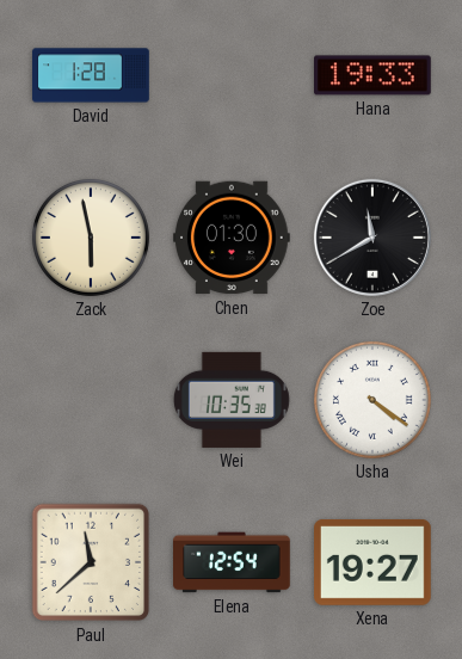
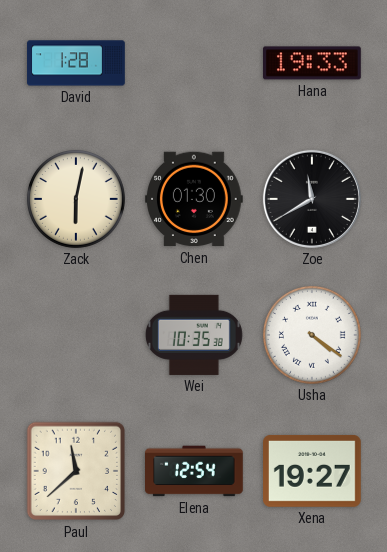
Zack: 5:58 -> 6:02 (76, 199)
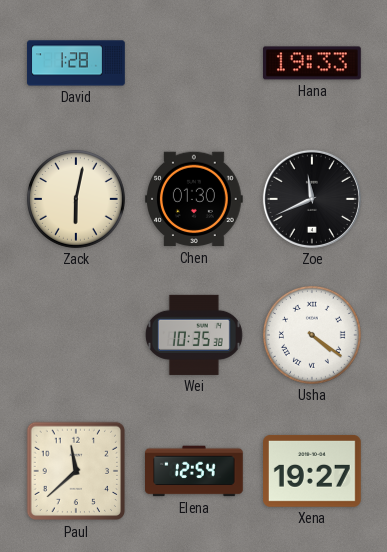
Zoe: 11:40 -> 11:41 (312, 199)
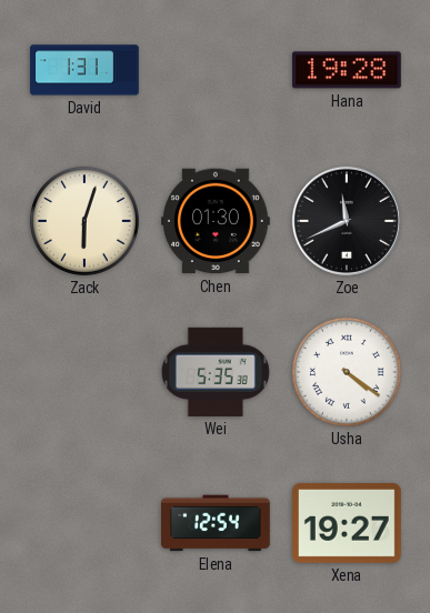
David: 1:28 -> 1:31 (84, 70)
Hana: 19:33 -> 19:28 (348, 70)
Zack: 6:02 -> 6:03 (84, 221)
Wei: 10:35 -> 5:35 (216, 372)
Paul: 11:38 -> none (76, 471)
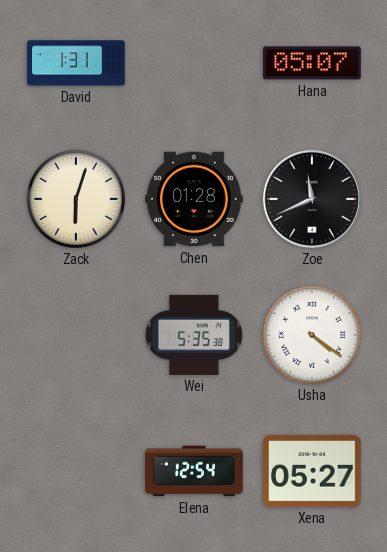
Hana: 19:28 -> 05:07 (313, 63)
Chen: 01:30 -> 01:28 (195, 199)
Xena: 19:27 -> 05:27 (313, 471)
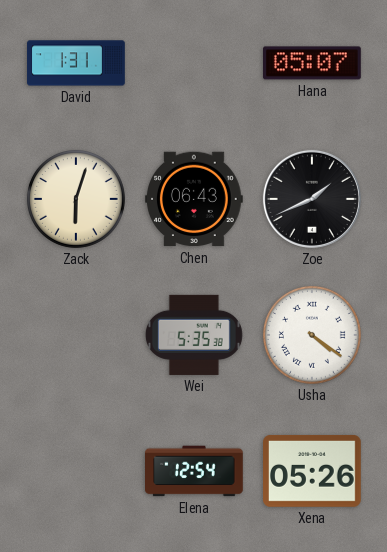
Chen: 01:28 -> 06:43 (195, 199)
Zoe: 11:41 -> 1:41 (312, 199)
Xena: 05:27 -> 05:26 (313, 471)
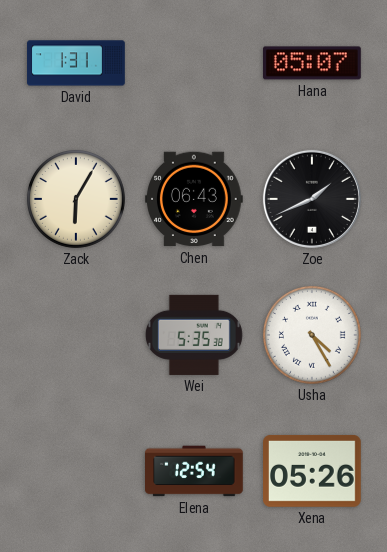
Zack: 6:03 -> 6:05 (76, 199)
Usha: 4:21 -> 4:25 (312, 335)
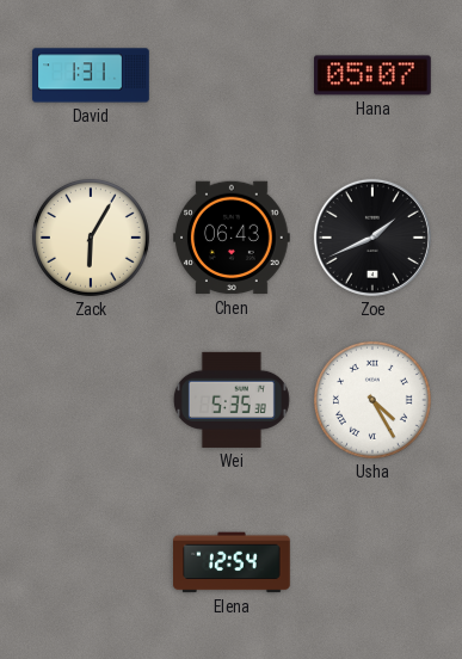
Xena: 05:26 -> none (313, 471)
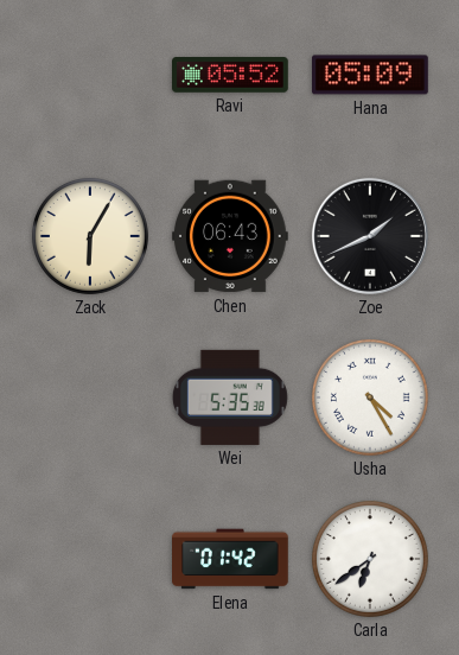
David: 1:31 -> none (91, 75)
Ravi: none -> 05:52 (231, 75)
Hana: 05:07 -> 05:09 (371, 75)
Elena: 12:54 -> 01:42 (230, 559)
Carla: none -> 6:39 (370, 559)
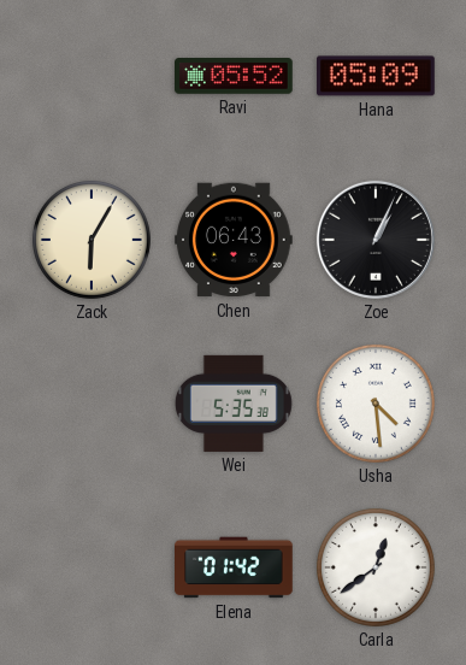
Zoe: 1:41 -> 1:04 (376, 240)
Usha: 4:25 -> 4:29 (376, 404)
Carla: 6:39 -> 12:39 (376, 567)
